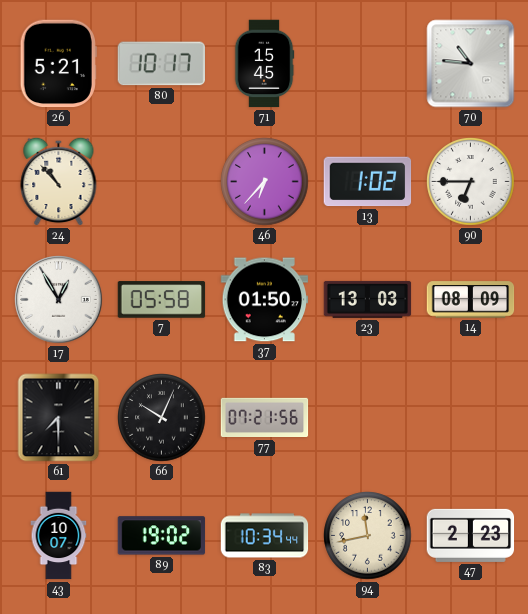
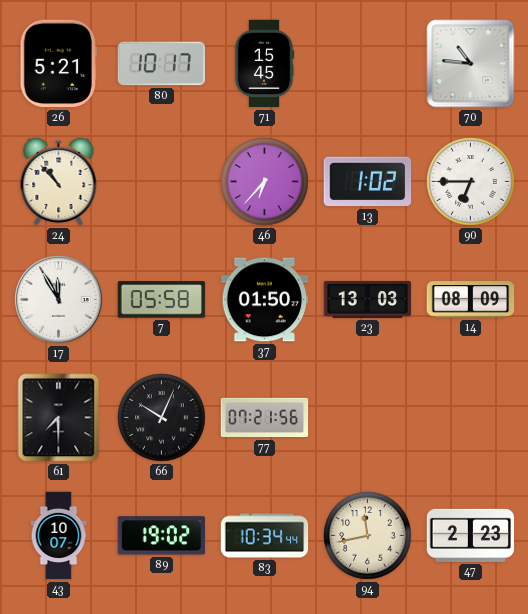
17: 12:55 -> 11:55 (59, 300)
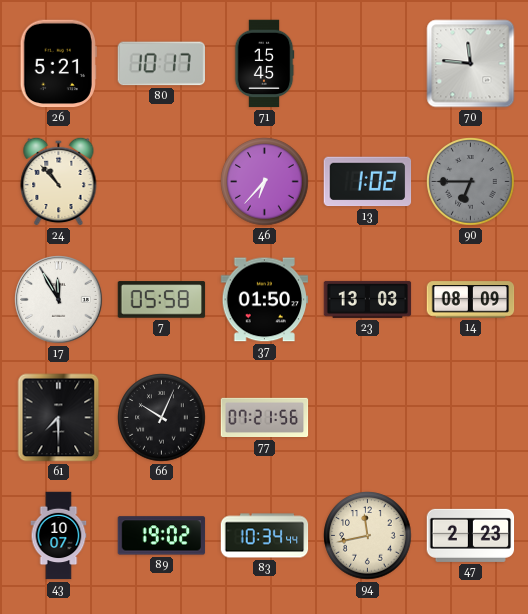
70: 10:46 -> 11:46 (471, 64)
90 dial: white -> grey (471, 182)
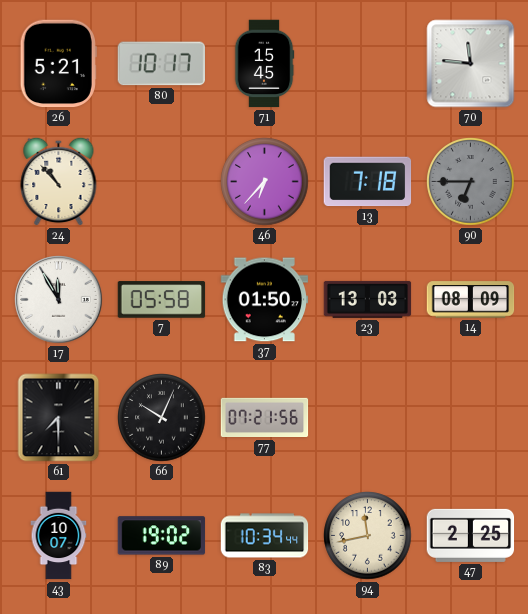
13: 1:02 -> 7:18 (368, 182)
47: 2:23 -> 2:25 (471, 535)
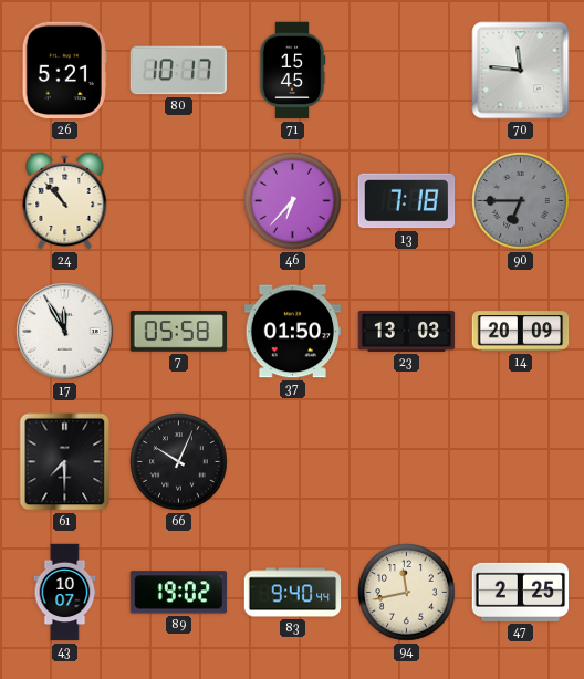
14: 08:09 -> 20:09 (521, 332)
77: 07:21 -> none (265, 418)
83: 10:34 -> 9:40 (293, 593)
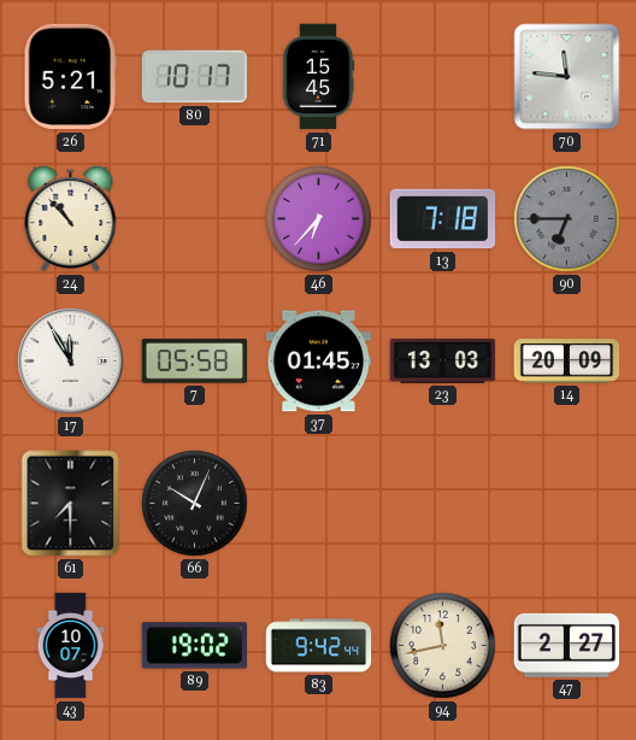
37: 01:50 -> 01:45 (319, 362)
83: 9:40 -> 9:42 (319, 646)
47: 2:25 -> 2:27 (567, 645)
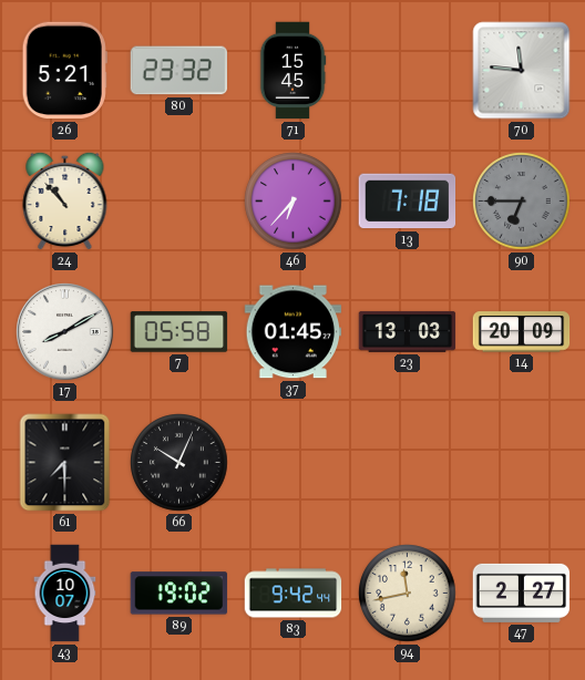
80: 10:17 -> 23:32 (178, 71)
17: 11:55 -> 8:10 (65, 332)
